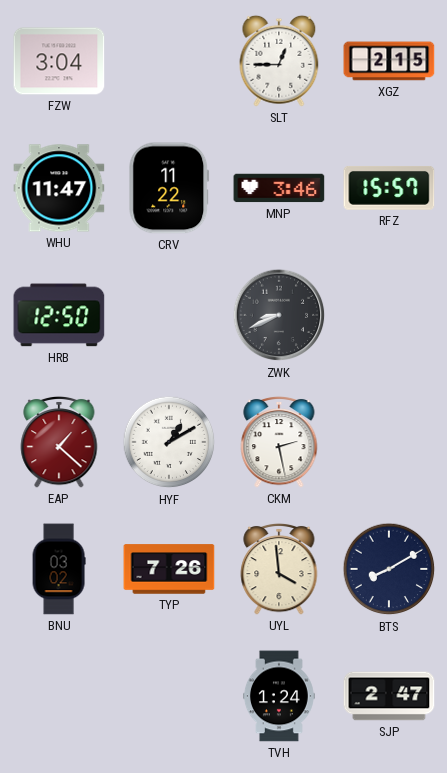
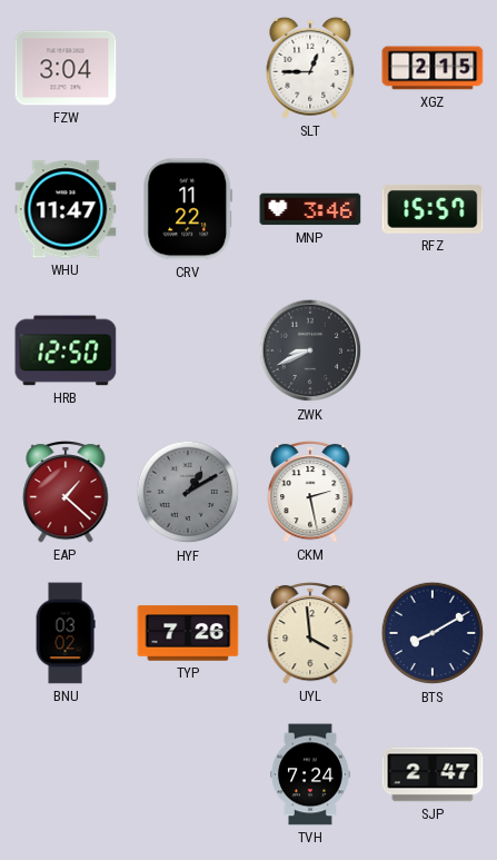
HYF dial: white -> grey (188, 492)
TVH: 1:24 -> 7:24 (311, 774)
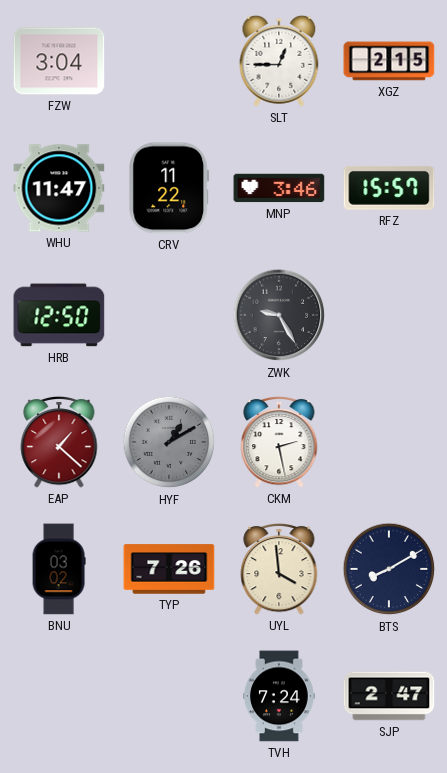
ZWK: 8:41 -> 9:25 (279, 315)
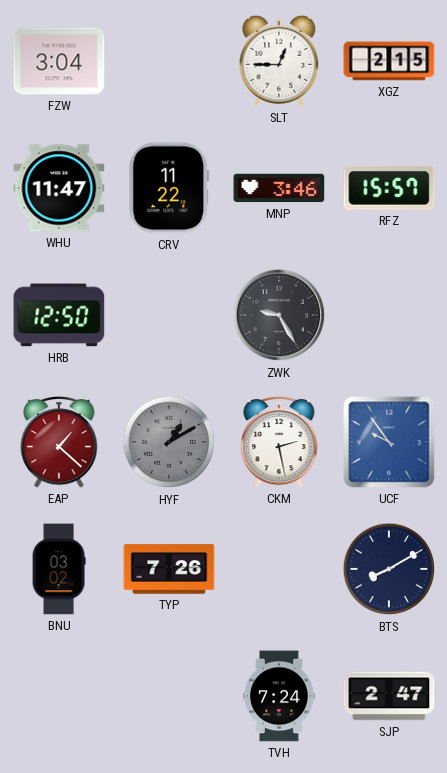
UCF: none -> 9:54 (389, 442)
UYL: 3:59 -> none (279, 569)
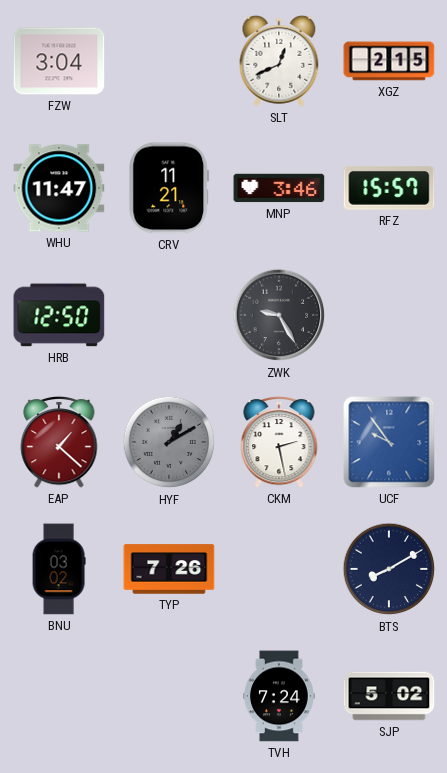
SLT: 12:45 -> 12:41 (279, 61)
CRV: 11:22 -> 11:21 (169, 188)
SJP: 2:47 -> 5:02 (389, 696)
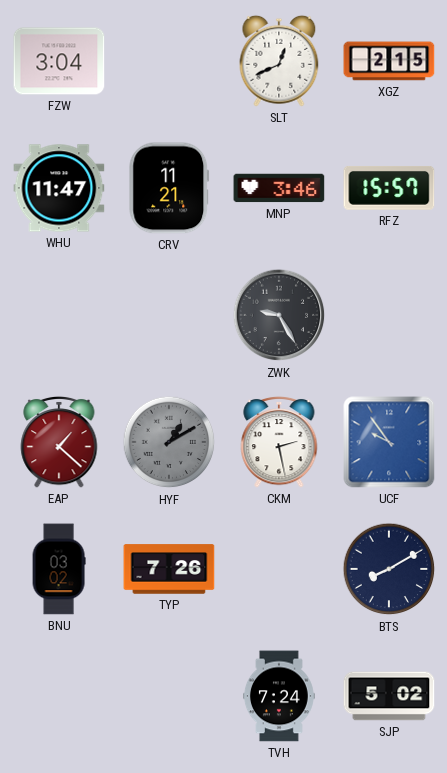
HRB: 12:50 -> none (59, 315)
